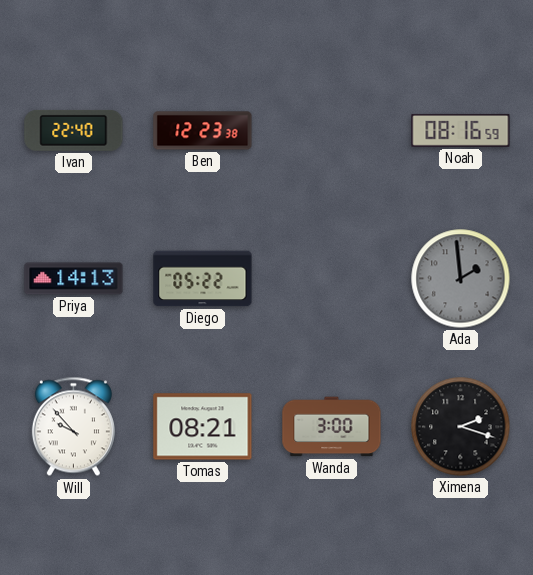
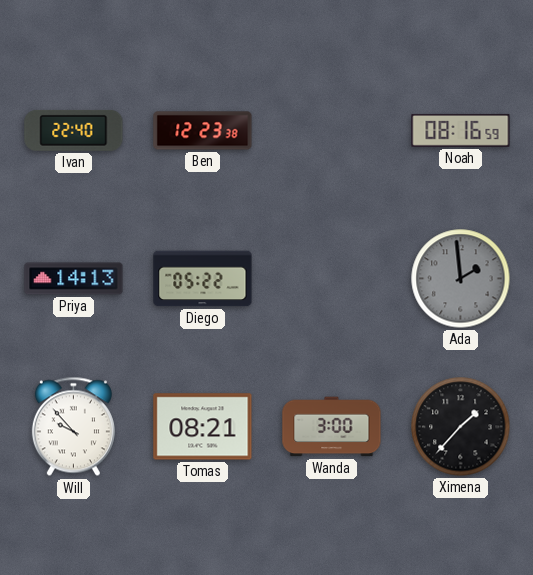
Ximena: 2:18 -> 1:37 (461, 427)
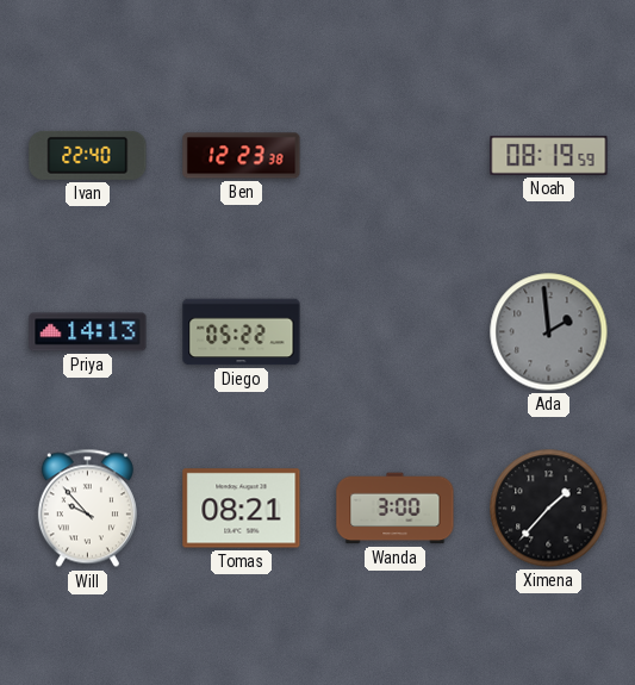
Noah: 08:16 -> 08:19 (549, 155)
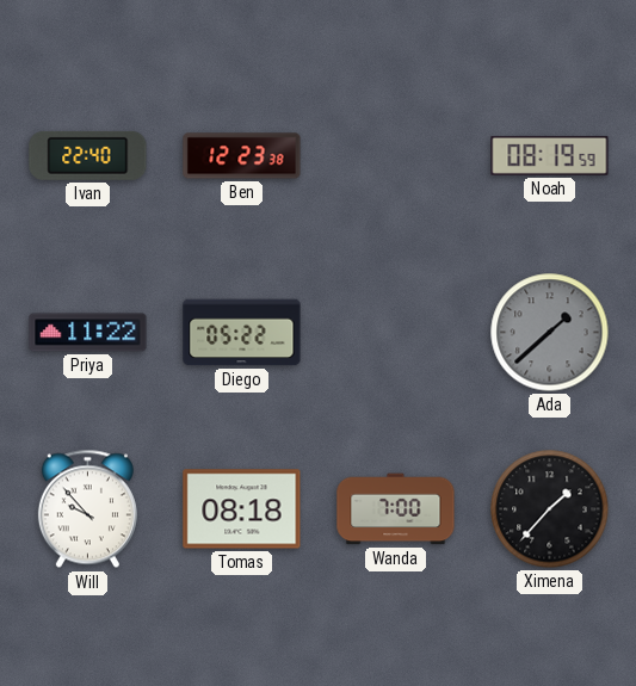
Priya: 14:13 -> 11:22 (88, 333)
Ada: 1:59 -> 1:38 (550, 333)
Tomas: 08:21 -> 08:18 (242, 509)
Wanda: 3:00 -> 7:00 (396, 509)
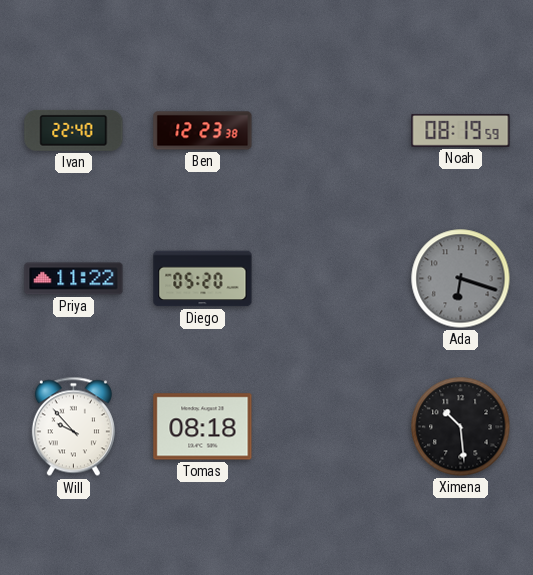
Diego: 05:22 -> 05:20 (203, 279)
Ada: 1:38 -> 6:18 (461, 279)
Wanda: 7:00 -> none (396, 509)
Ximena: 1:37 -> 10:29 (461, 427)
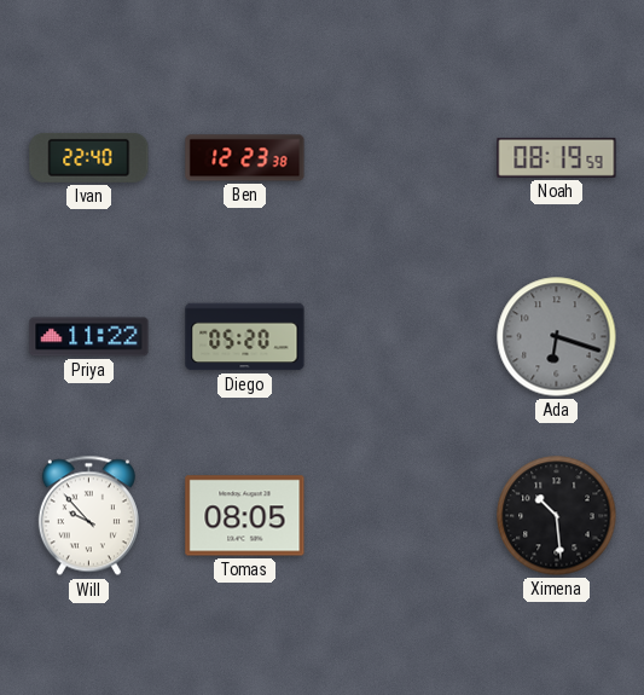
Tomas: 08:18 -> 08:05 (245, 516)
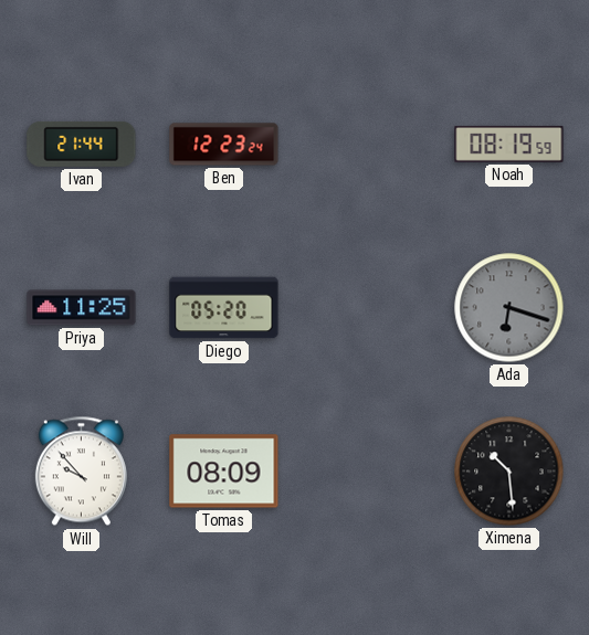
Ivan: 22:40 -> 21:44 (82, 144)
Ben: 12:23:38 -> 12:23:24 (224, 145)
Priya: 11:22 -> 11:25 (82, 308)
Tomas: 08:05 -> 08:09 (224, 472)
